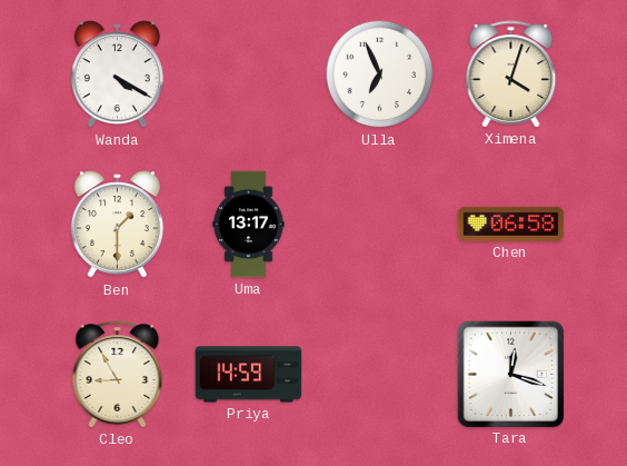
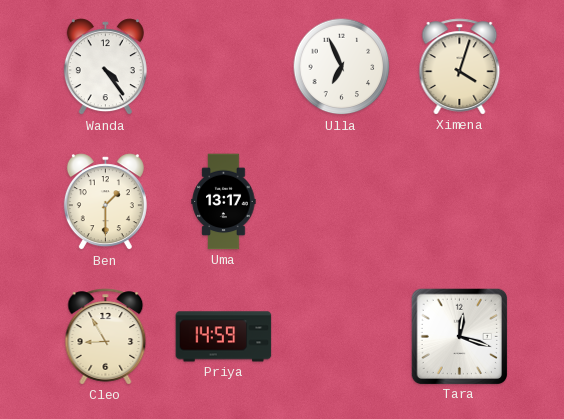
Wanda: 4:20 -> 4:24 (105, 67)
Chen: 06:58 -> none (511, 224)
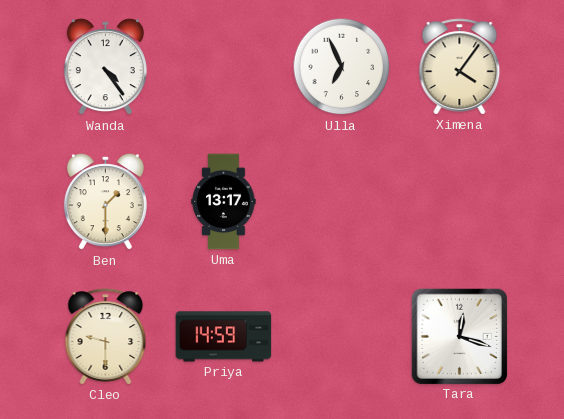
Ximena: 4:03 -> 4:06 (460, 67)
Cleo: 8:55 -> 9:30 (106, 337)
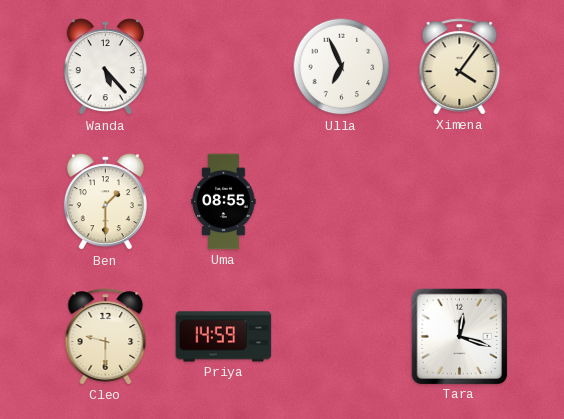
Wanda: 4:24 -> 5:23 (105, 67)
Uma: 13:17 -> 08:55 (224, 202)
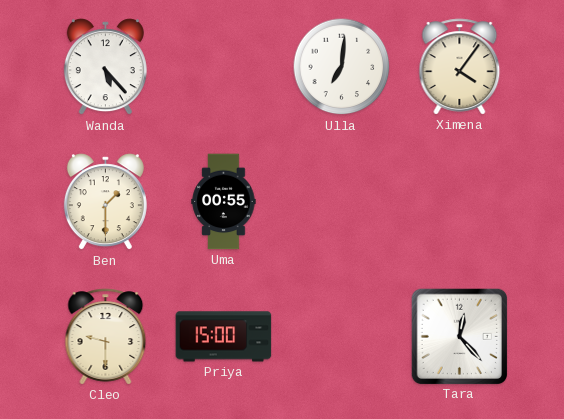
Ulla: 6:56 -> 7:01 (342, 67)
Uma: 08:55 -> 00:55 (224, 202)
Priya: 14:59 -> 15:00 (224, 337)
Tara: 12:18 -> 12:23 (459, 336)
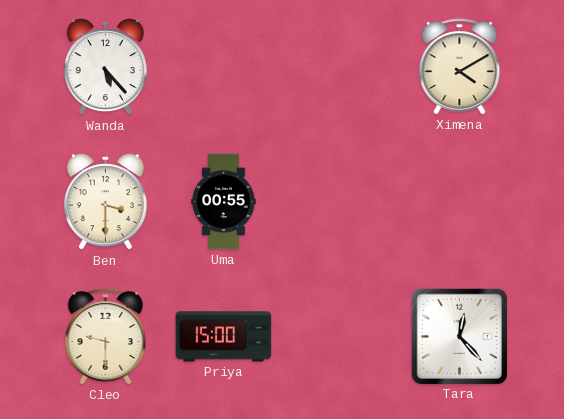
Ulla: 7:01 -> none (342, 67)
Ximena: 4:06 -> 4:10 (460, 67)
Ben: 1:30 -> 3:30 (105, 202)
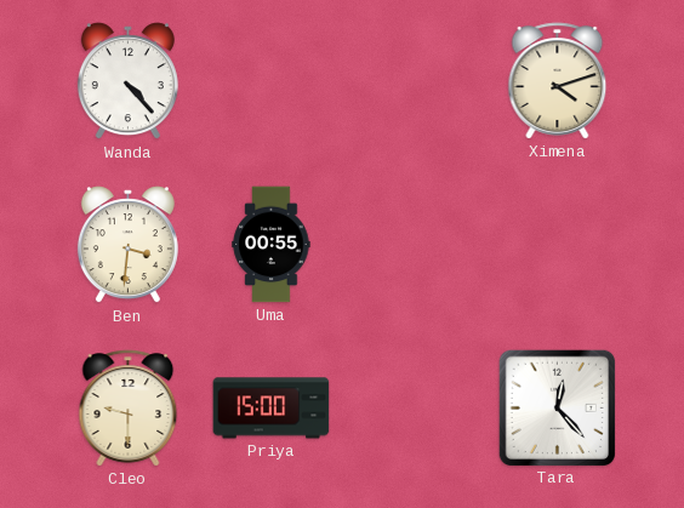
Wanda: 5:23 -> 4:23 (127, 81)
Ximena: 4:10 -> 4:12 (558, 81)
Ben: 3:30 -> 3:31 (127, 245)
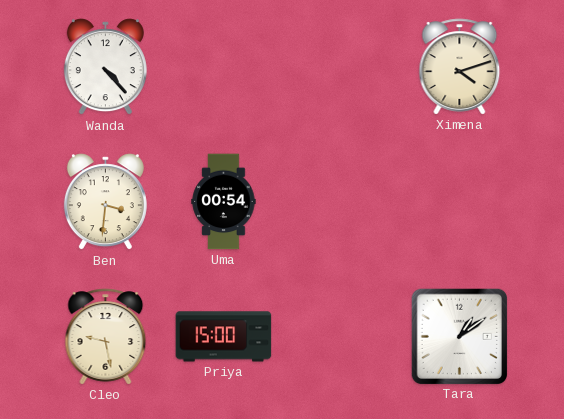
Uma: 00:55 -> 00:54 (224, 202)
Cleo: 9:30 -> 9:28 (106, 337)
Tara: 12:23 -> 1:09 (459, 336)
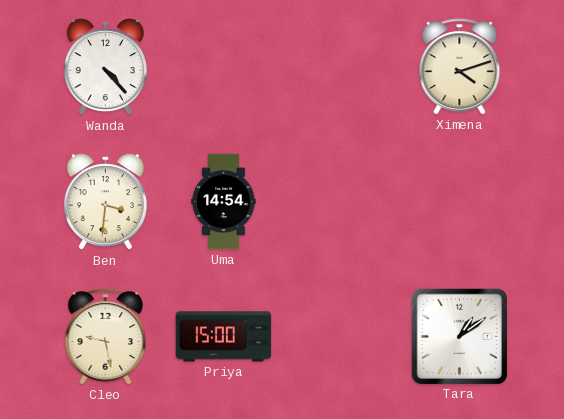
Uma: 00:54 -> 14:54 (224, 202)
